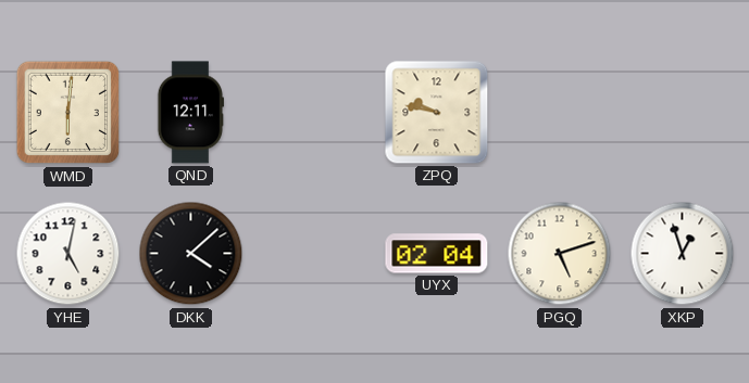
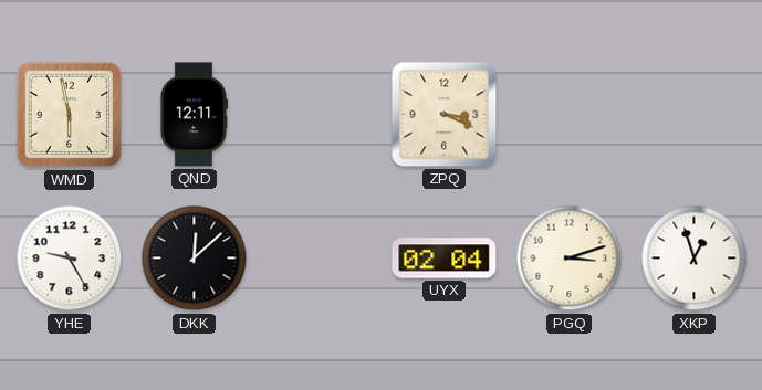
WMD: 6:01 -> 5:58 (70, 115)
ZPQ: 9:47 -> 3:19 (445, 115)
YHE: 5:02 -> 9:25 (70, 259)
DKK: 4:08 -> 12:08 (195, 259)
PGQ: 5:12 -> 3:12 (570, 259)
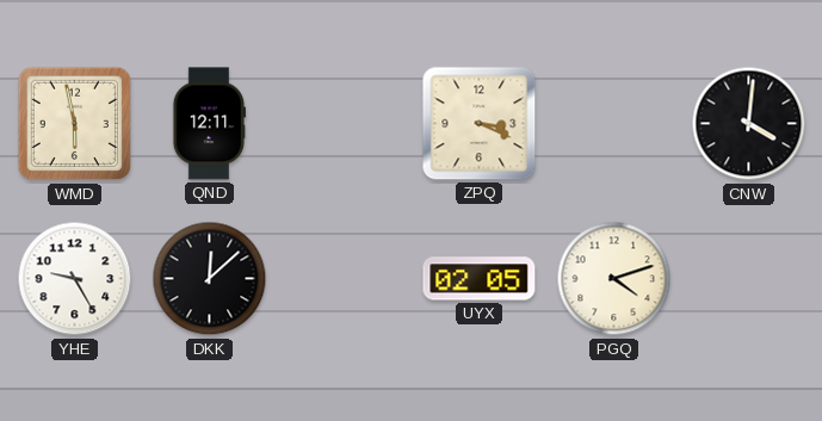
CNW: none -> 4:01 (749, 124)
UYX: 02:04 -> 02:05 (480, 279)
PGQ: 3:12 -> 4:12 (614, 279)
XKP: 12:57 -> none (695, 259)
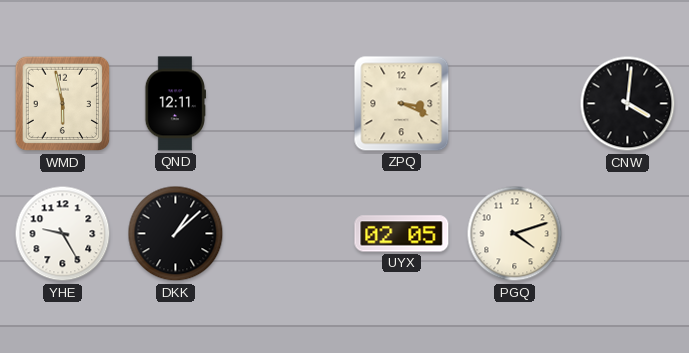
DKK: 12:08 -> 1:08 (176, 234)
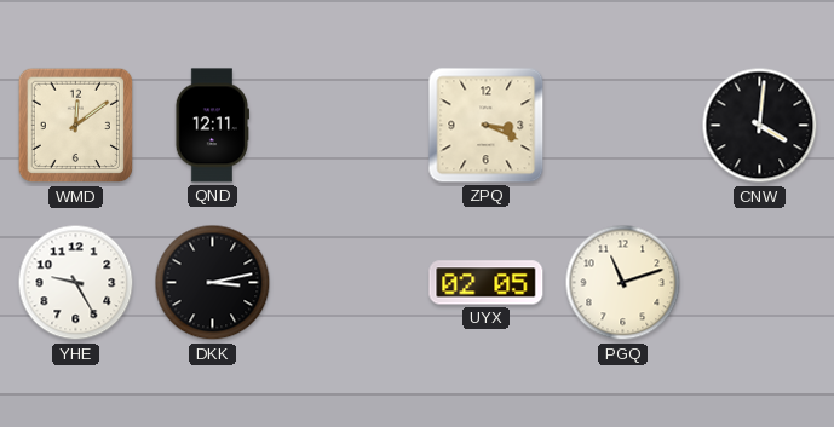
WMD: 5:58 -> 12:09 (76, 126)
DKK: 1:08 -> 3:13 (213, 283)
PGQ: 4:12 -> 11:12 (623, 283)
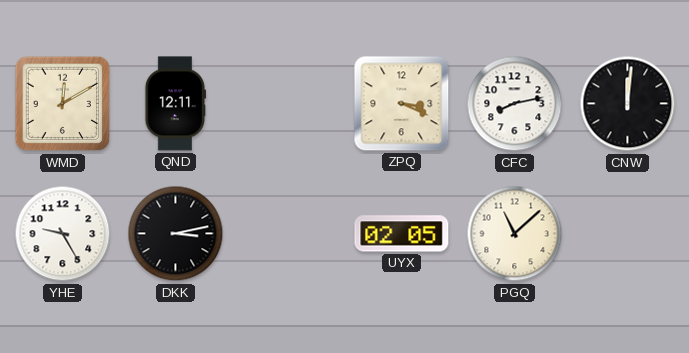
WMD: 12:09 -> 12:10 (63, 104)
CFC: none -> 8:13 (515, 104)
CNW: 4:01 -> 12:01 (628, 104)
PGQ: 11:12 -> 11:08 (515, 234)
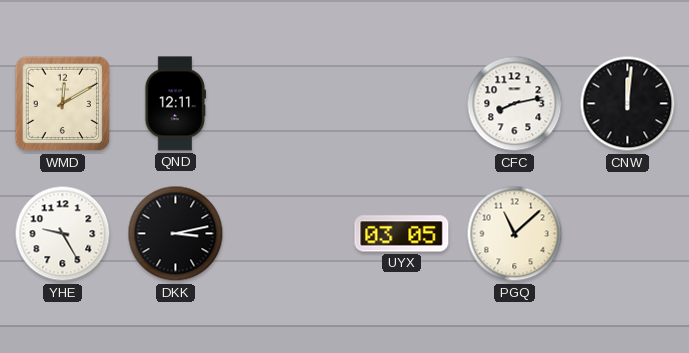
ZPQ: 3:19 -> none (402, 104)
UYX: 02:05 -> 03:05 (402, 234)
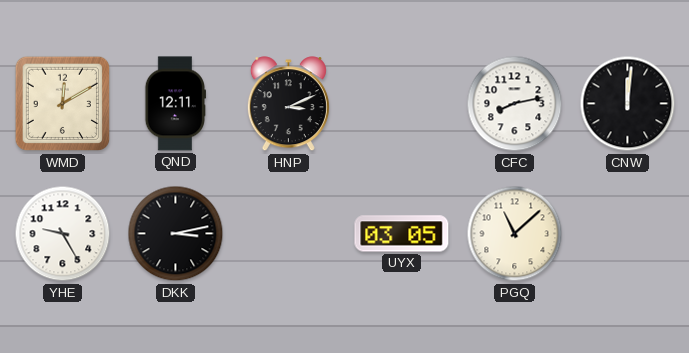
HNP: none -> 3:11 (288, 104)
